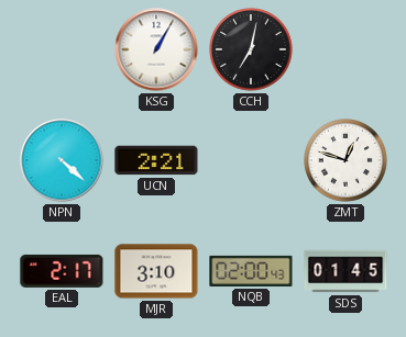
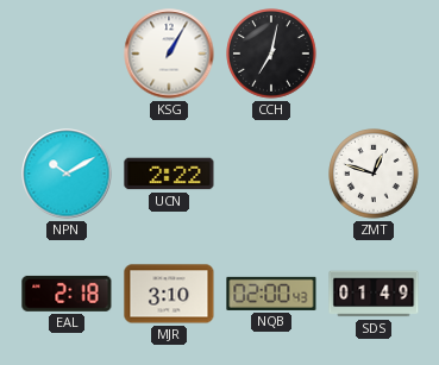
NPN: 4:22 -> 10:10 (67, 174)
UCN: 2:21 -> 2:22 (169, 174)
EAL: 2:17 -> 2:18 (67, 294)
SDS: 01:45 -> 01:49 (374, 294)
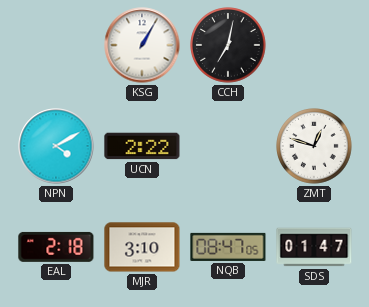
NPN: 10:10 -> 4:10 (56, 146)
NQB: 02:00 -> 08:47 (228, 247)
SDS: 01:49 -> 01:47 (314, 247)
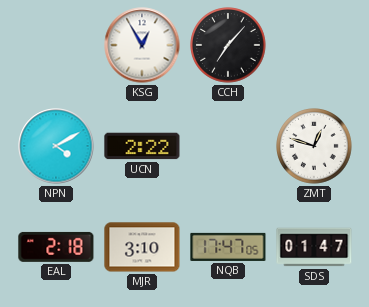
KSG: 1:05 -> 12:55 (142, 45)
CCH: 7:02 -> 7:07 (228, 45)
NQB: 08:47 -> 17:47 (228, 247)
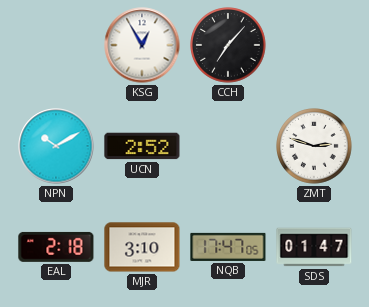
NPN: 4:10 -> 10:10 (56, 146)
UCN: 2:22 -> 2:52 (142, 146)
ZMT: 12:48 -> 2:48 (314, 146)
